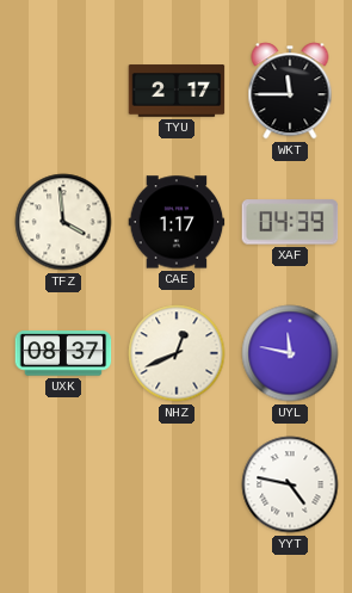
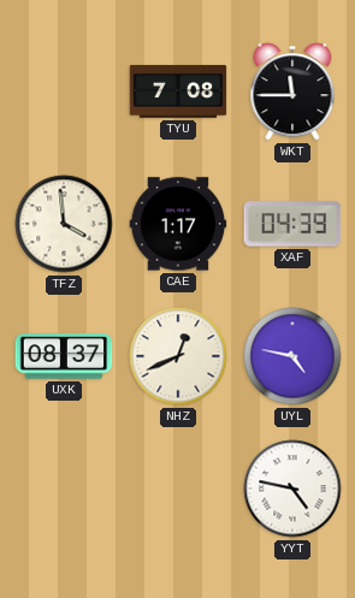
TYU: 2:17 -> 7:08 (178, 91)
UYL: 11:47 -> 4:47 (292, 356)
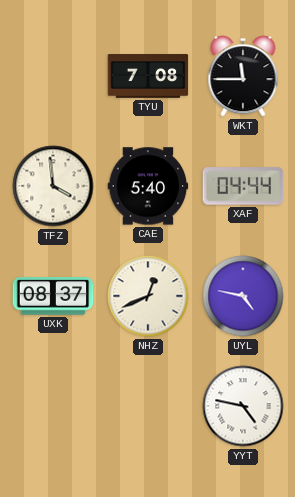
CAE: 1:17 -> 5:40 (148, 186)
XAF: 04:39 -> 04:44 (243, 186)
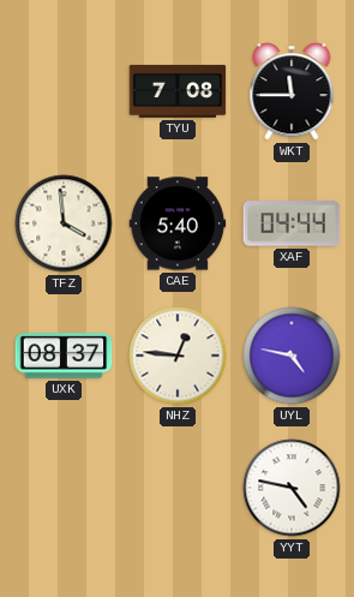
NHZ: 12:41 -> 12:46 (178, 356)
